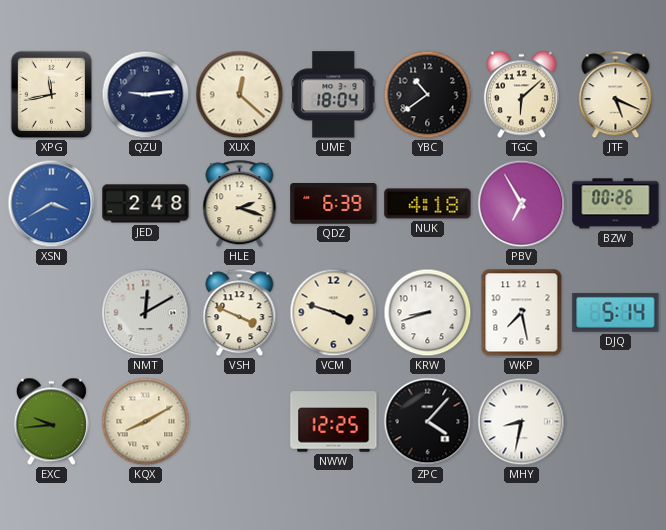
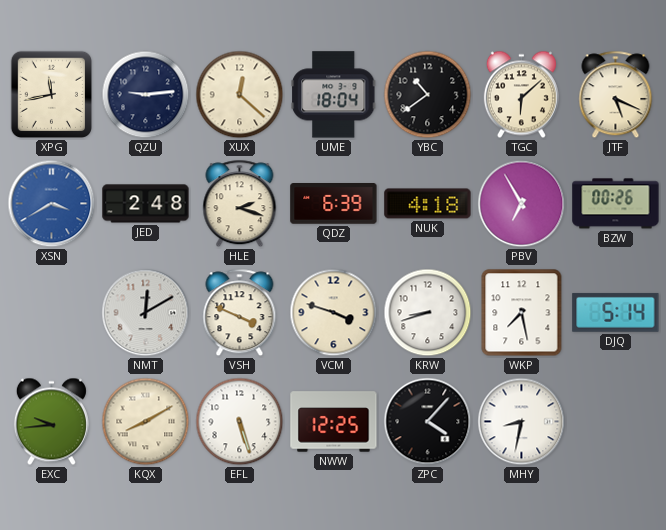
EFL: none -> 5:27 (240, 422)
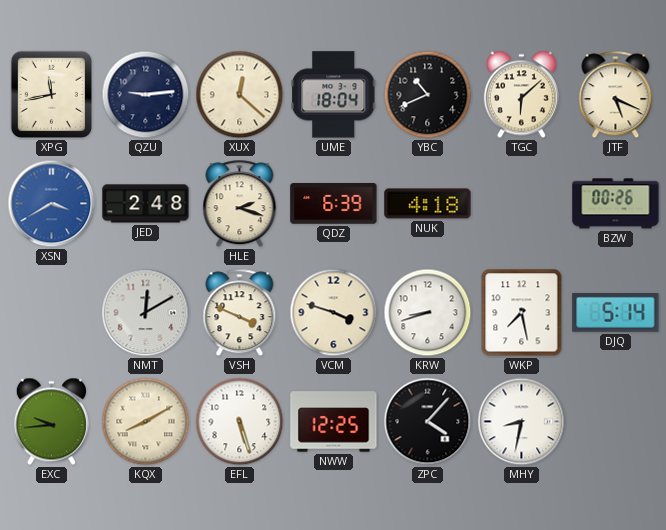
YBC: 10:39 -> 10:41 (428, 95)
PBV: 6:55 -> none (522, 204)
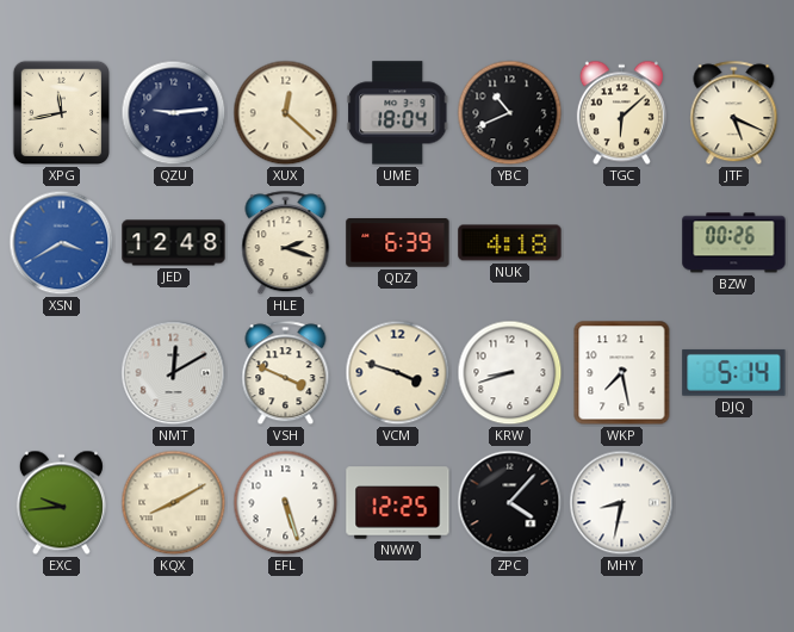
JED: 2:48 -> 12:48 (174, 243)
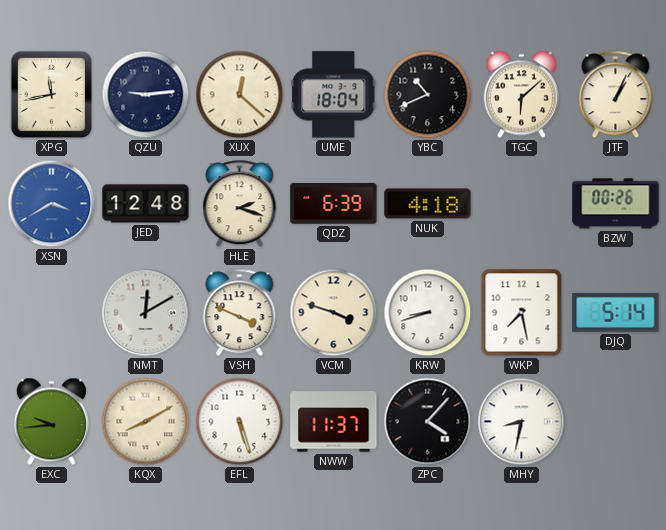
JTF: 5:19 -> 1:04 (616, 95)
NWW: 12:25 -> 11:37 (334, 422)
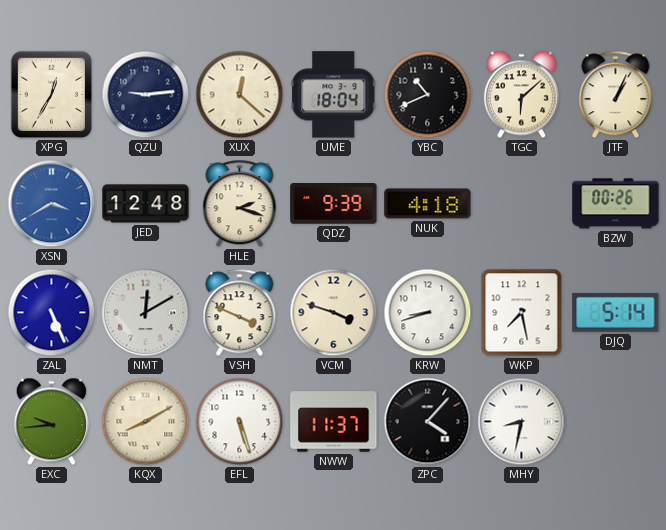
XPG: 11:43 -> 12:35 (51, 95)
QDZ: 6:39 -> 9:39 (334, 204)
ZAL: none -> 5:26 (52, 313)
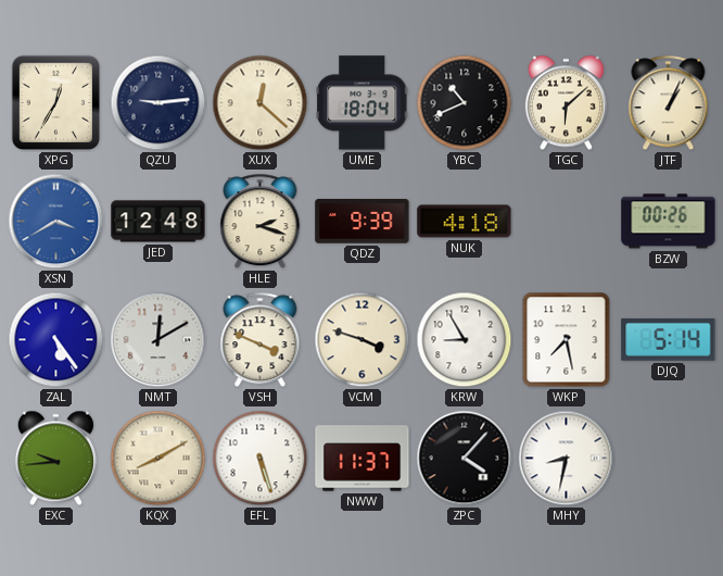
ZAL: 5:26 -> 5:24 (56, 340)
KRW: 8:42 -> 8:55 (465, 340)
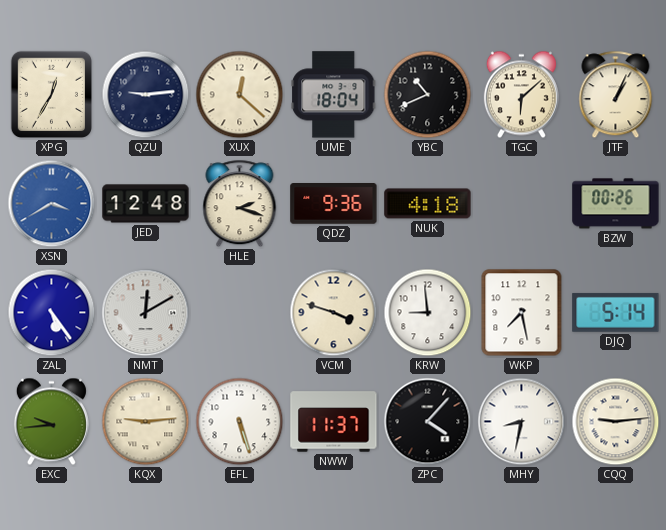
QDZ: 9:39 -> 9:36 (334, 204)
VSH: 3:49 -> none (261, 340)
KRW: 8:55 -> 8:59 (428, 313)
KQX: 8:10 -> 9:14 (146, 422)
CQQ: none -> 9:14 (616, 422)
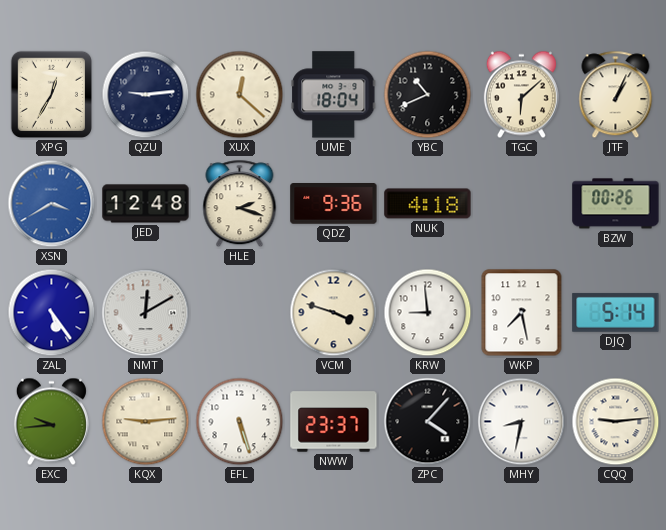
NWW: 11:37 -> 23:37 (334, 422)
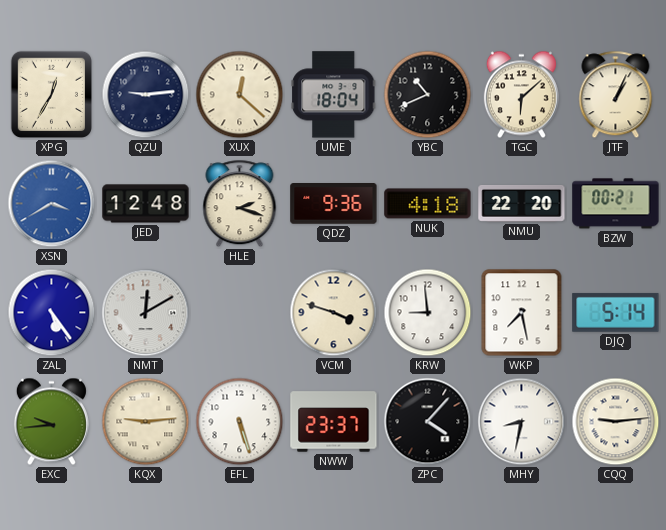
NMU: none -> 22:20 (522, 203)
BZW: 00:26 -> 00:21 (616, 204)
